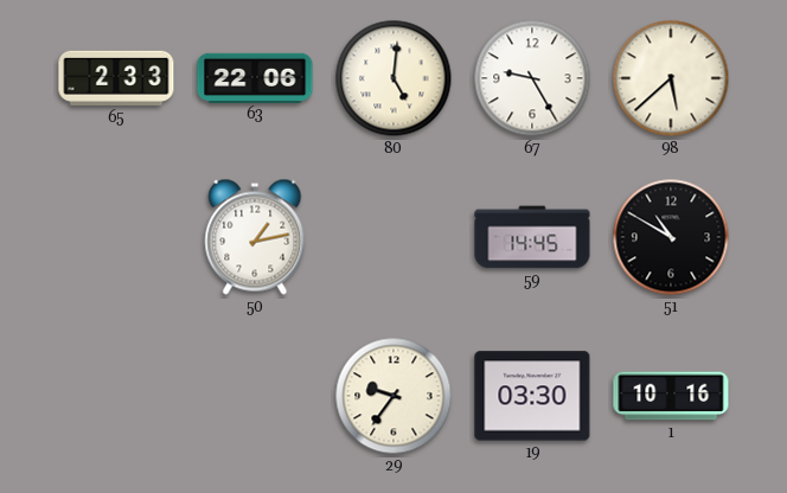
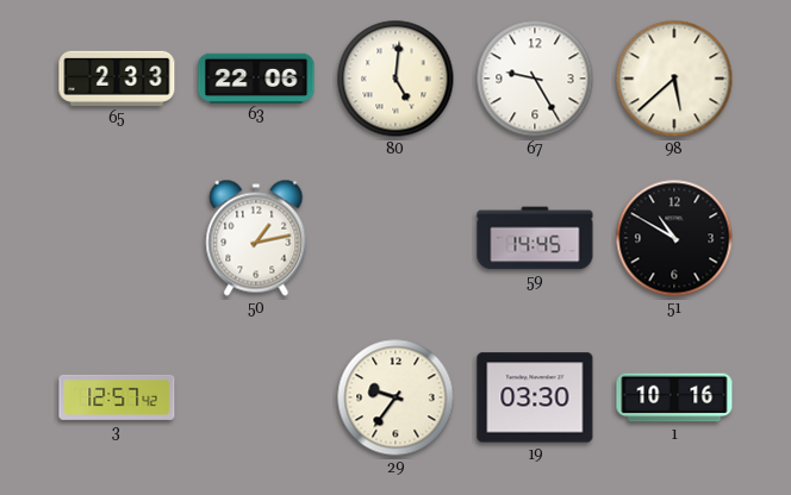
3: none -> 12:57 (117, 397)
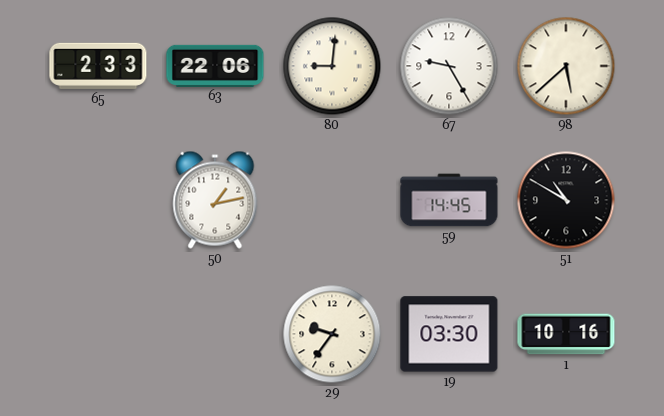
80: 5:01 -> 9:01 (332, 66)
3: 12:57 -> none (117, 397)
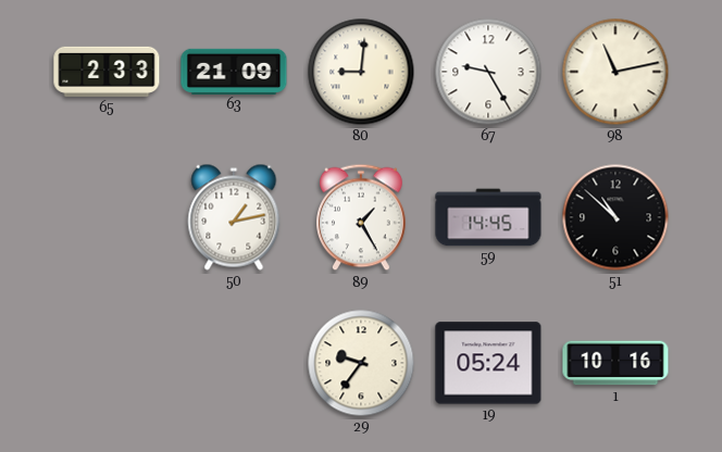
63: 22:06 -> 21:09 (234, 71)
98: 5:38 -> 11:13 (615, 72)
89: none -> 1:25 (362, 217)
51: 10:50 -> 10:52 (615, 217)
19: 03:30 -> 05:24 (488, 363)
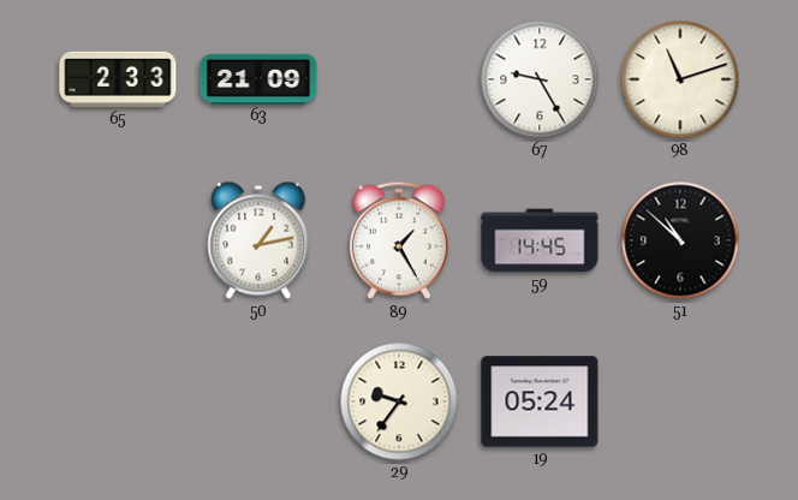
80: 9:01 -> none (361, 72)
98: 11:13 -> 11:12 (680, 79)
1: 10:16 -> none (615, 363)
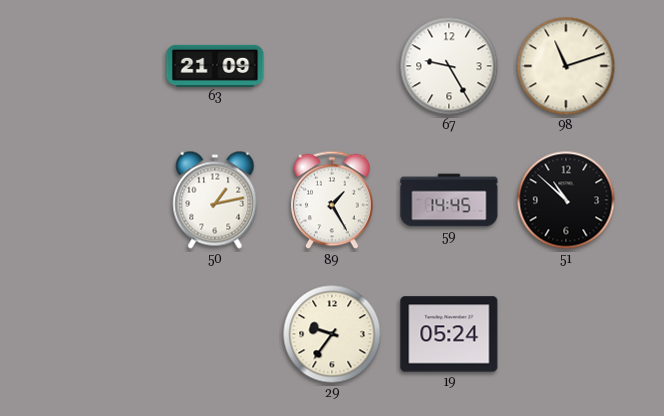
65: 2:33 -> none (118, 79)
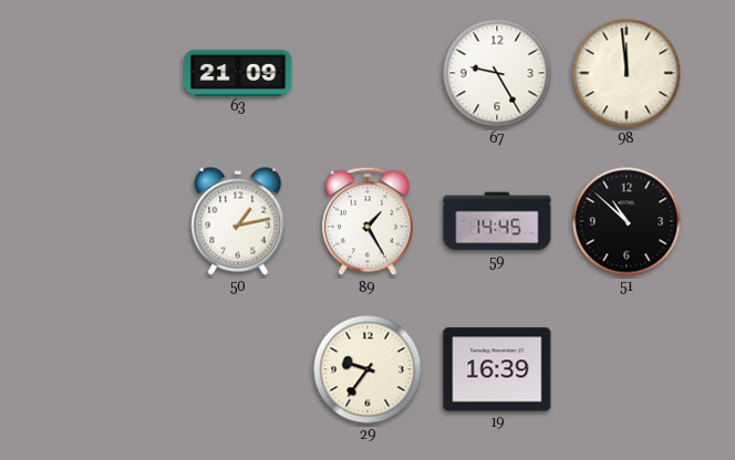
98: 11:12 -> 11:59 (627, 73)
19: 05:24 -> 16:39 (497, 369)
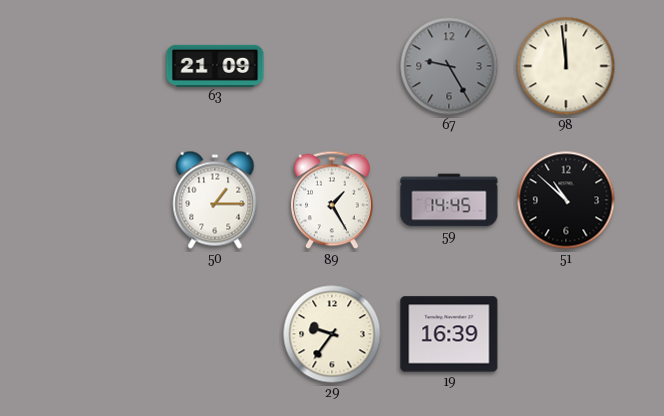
67 dial: white -> grey (449, 66)
50: 1:13 -> 1:15 (215, 200)
